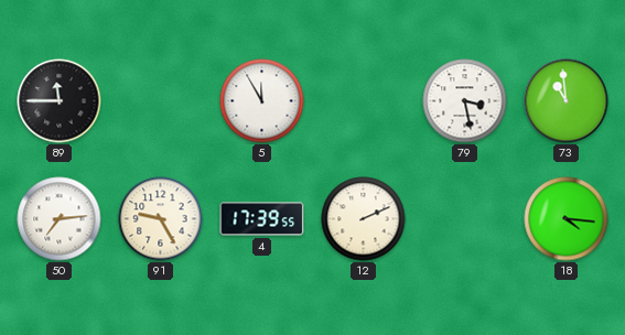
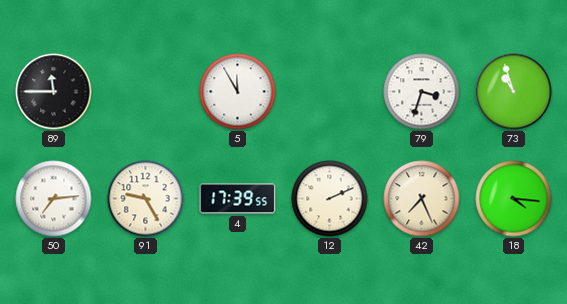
79: 3:28 -> 3:33 (422, 92)
73: 10:59 -> 10:57 (514, 92)
42: none -> 7:26 (422, 199)
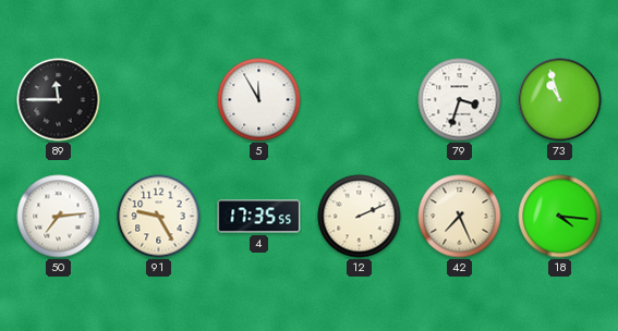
4: 17:39 -> 17:35 (259, 217)
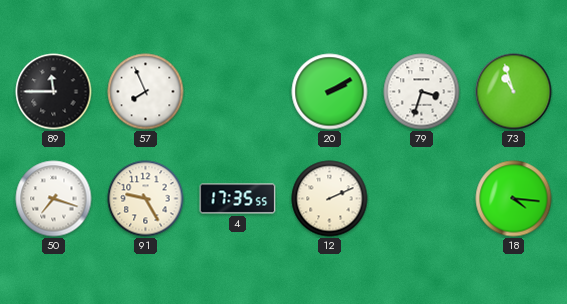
57: none -> 7:56 (146, 92)
5: 11:55 -> none (259, 100)
20: none -> 2:10 (330, 92)
50: 7:14 -> 7:18 (54, 199)
42: 7:26 -> none (460, 217)
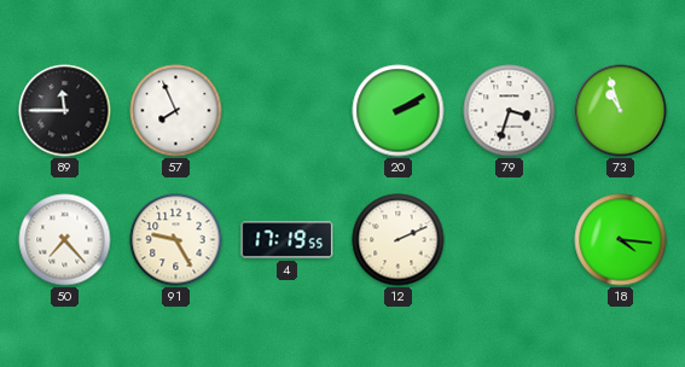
50: 7:18 -> 7:23 (65, 240)
4: 17:35 -> 17:19 (288, 240)
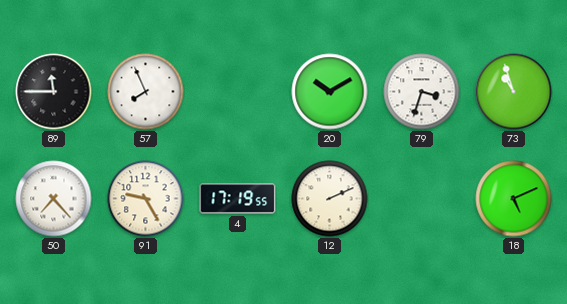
20: 2:10 -> 10:10 (330, 92)
18: 4:16 -> 5:11 (514, 199)
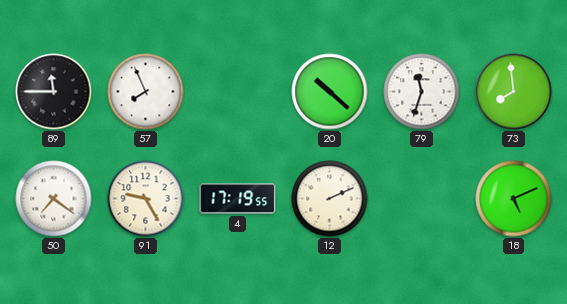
20: 10:10 -> 10:22 (330, 92)
79: 3:33 -> 11:33 (422, 92)
73: 10:57 -> 7:59 (514, 92)
50: 7:23 -> 7:21 (54, 199)
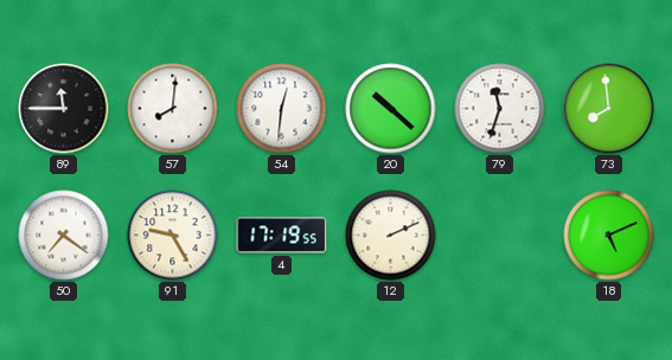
57: 7:56 -> 8:01 (173, 109)
54: none -> 12:31 (282, 109)
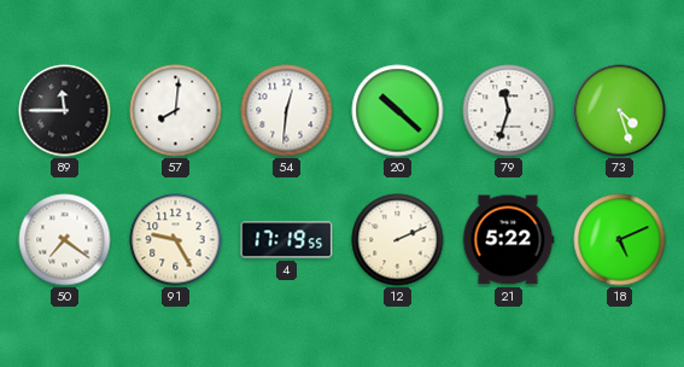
73: 7:59 -> 4:27 (620, 111)
21: none -> 5:22 (508, 240)
